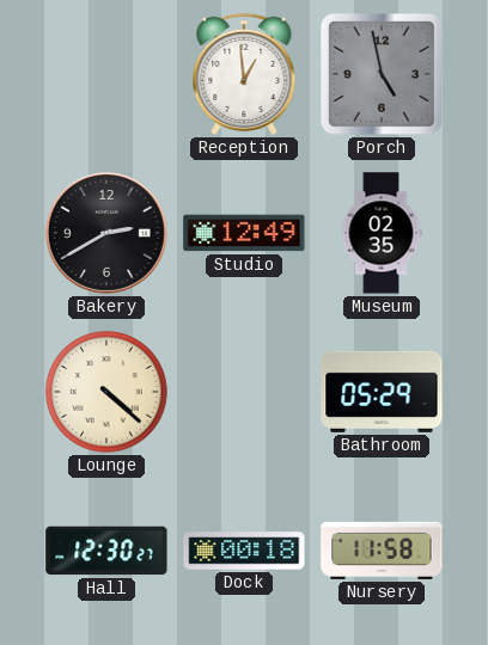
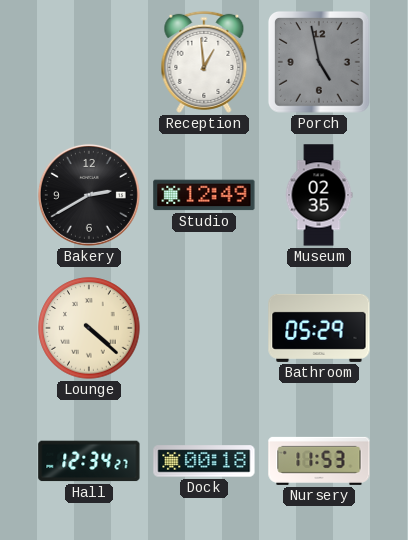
Hall: 12:30 -> 12:34 (89, 461)
Nursery: 11:58 -> 11:53 (319, 461)
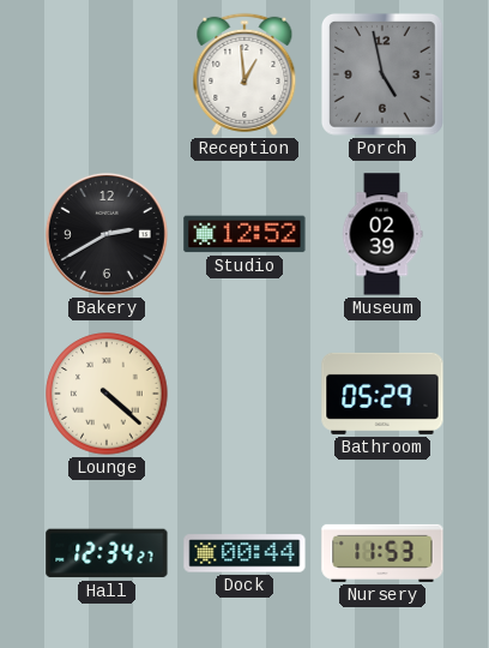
Studio: 12:49 -> 12:52 (244, 234)
Museum: 02:35 -> 02:39 (382, 234)
Dock: 00:18 -> 00:44 (244, 553)
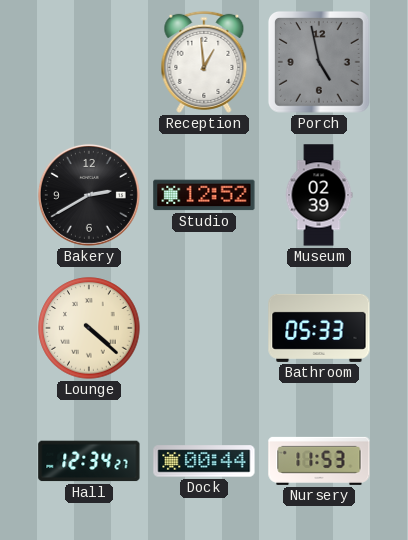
Bathroom: 05:29 -> 05:33 (319, 328)
